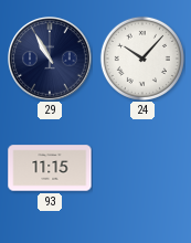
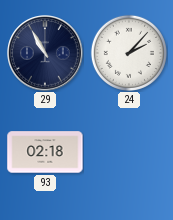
24: 10:07 -> 2:07 (129, 53)
93: 11:15 -> 02:18 (45, 152)
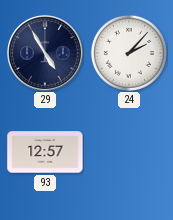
29: 10:55 -> 4:55 (45, 53)
93: 02:18 -> 12:57 (45, 152)
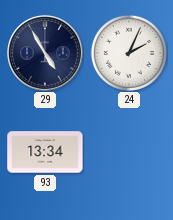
24: 2:07 -> 2:04 (129, 53)
93: 12:57 -> 13:34 (45, 152)
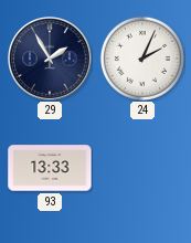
29: 4:55 -> 1:55 (50, 59)
93: 13:34 -> 13:33 (50, 168)
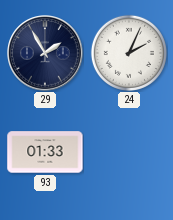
93: 13:33 -> 01:33 (45, 152)
